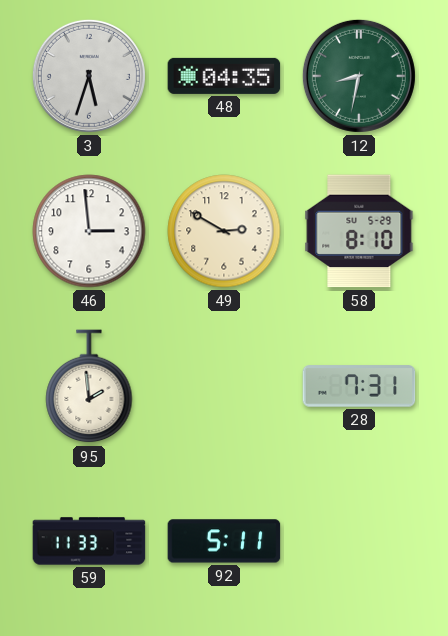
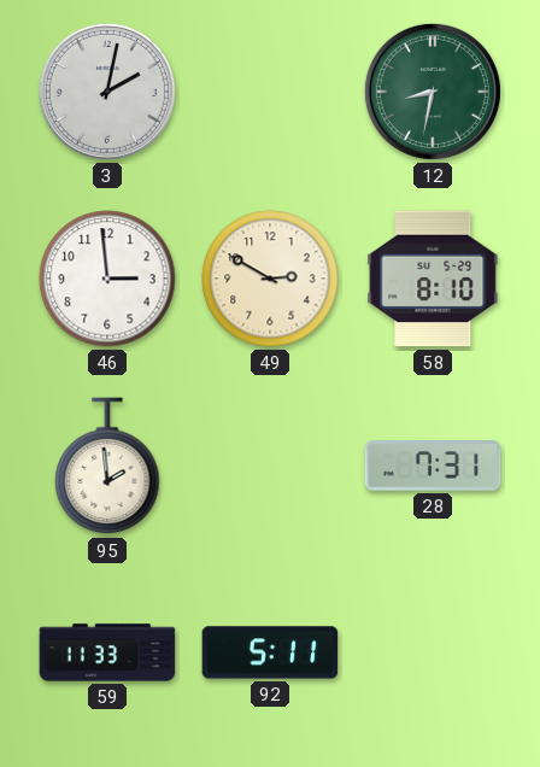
3: 5:33 -> 2:02 (107, 92)
48: 04:35 -> none (224, 76)
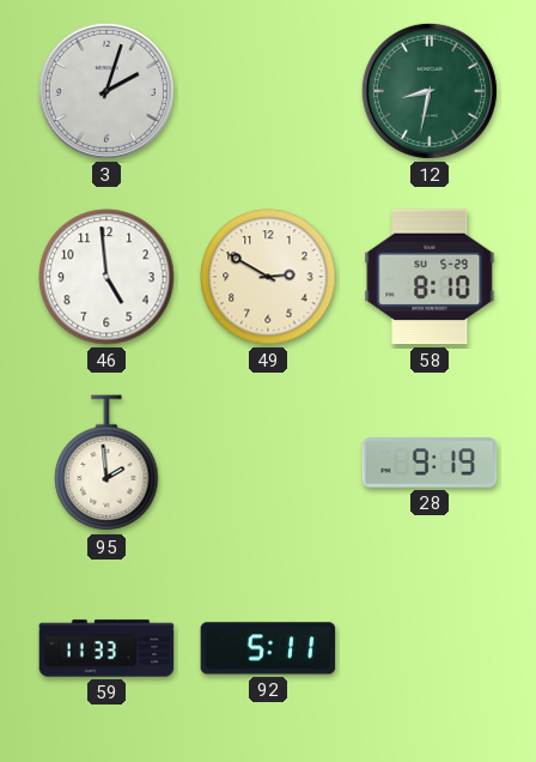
3: 2:02 -> 2:03 (106, 91)
46: 2:59 -> 4:59 (106, 277)
28: 7:31 -> 9:19 (430, 462)
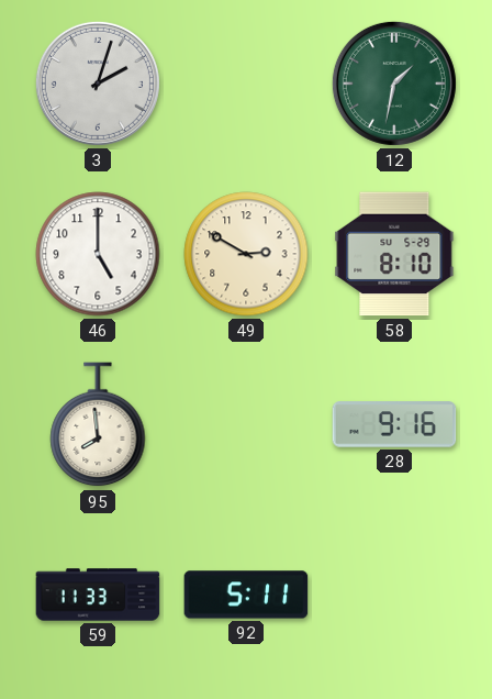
12: 8:32 -> 1:32 (394, 84)
46: 4:59 -> 5:00 (98, 254)
95: 1:59 -> 7:59 (98, 425)
28: 9:19 -> 9:16 (394, 424)
